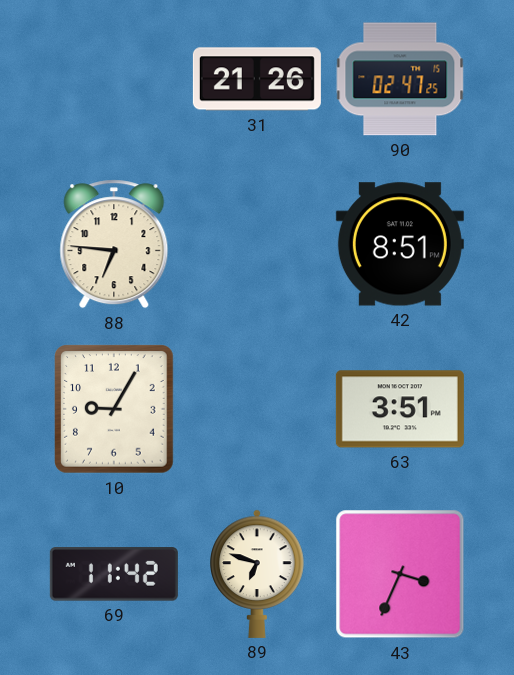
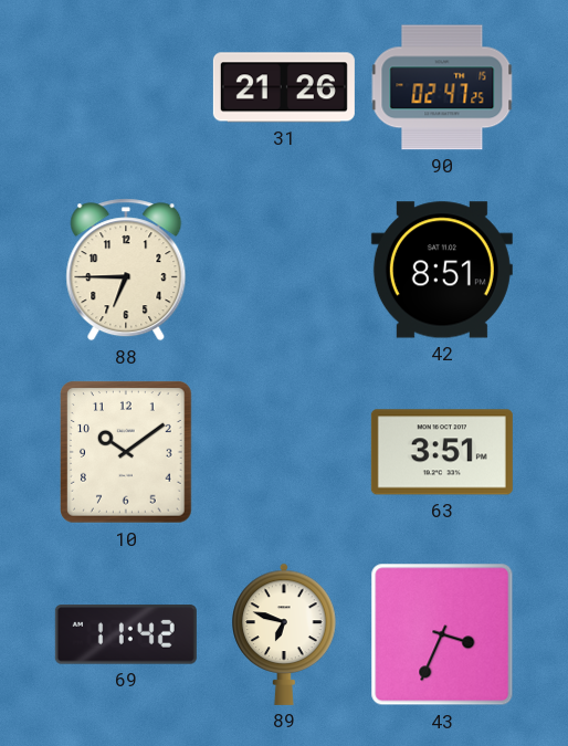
88: 6:46 -> 6:45 (126, 270)
10: 9:05 -> 10:09 (126, 452)
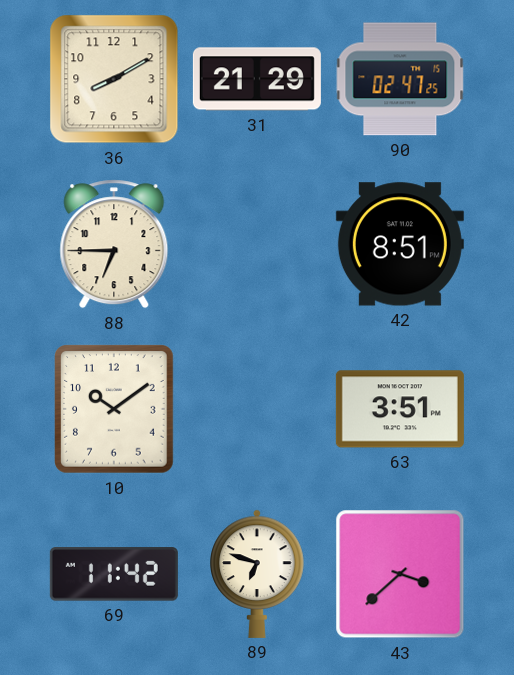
36: none -> 8:10 (114, 79)
31: 21:26 -> 21:29 (257, 79)
43: 3:34 -> 3:38 (400, 574)
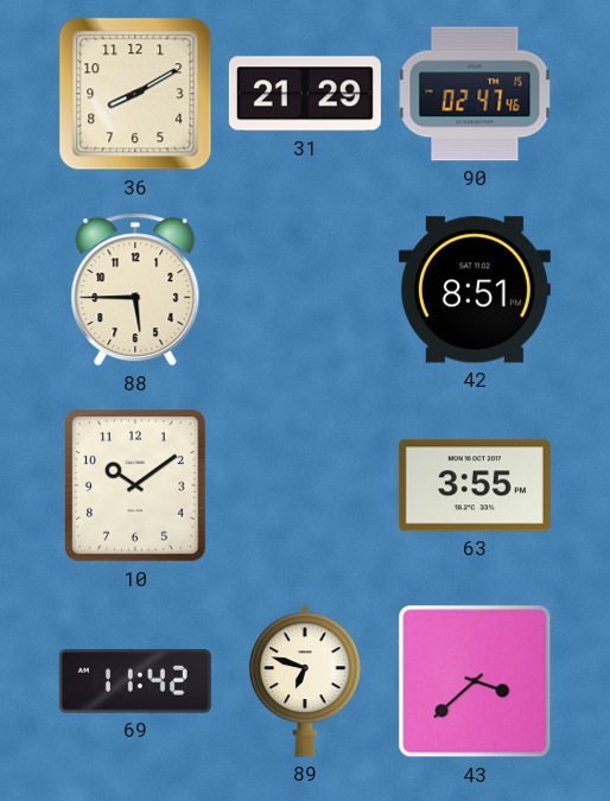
90: 02:47:25 -> 02:47:46 (475, 94)
88: 6:45 -> 5:45 (135, 290)
63: 3:51 -> 3:55 (475, 485)
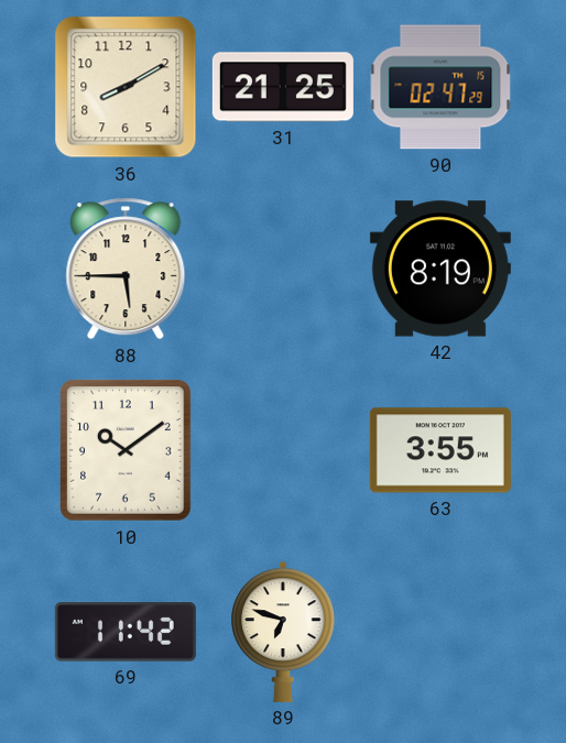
31: 21:29 -> 21:25 (283, 87)
90: 02:47:46 -> 02:47:29 (440, 87)
42: 8:51 -> 8:19 (440, 269)
43: 3:38 -> none (475, 681)
